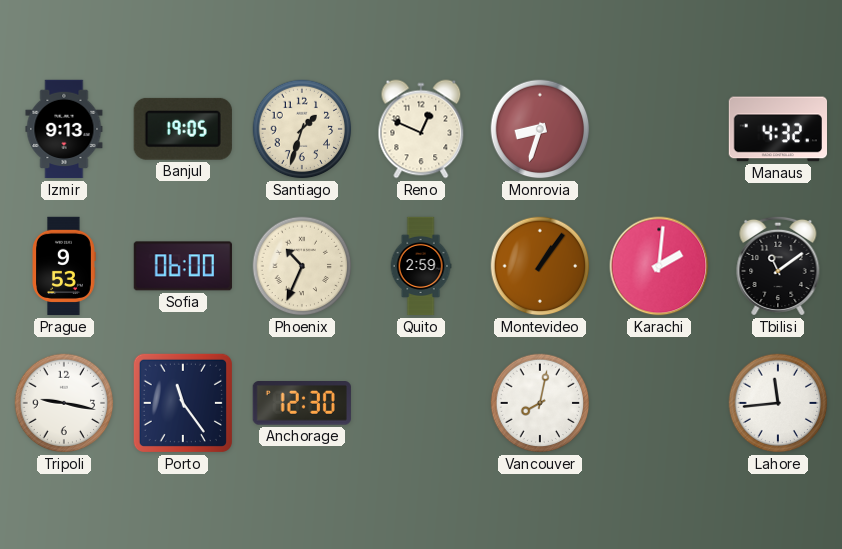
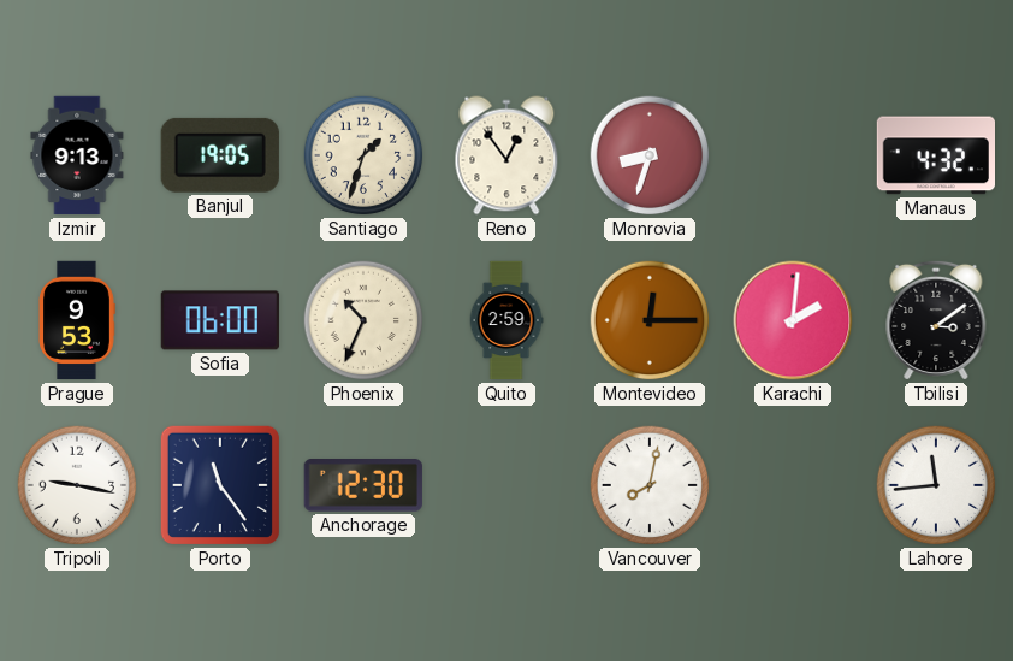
Reno: 12:49 -> 12:54 (506, 155)
Montevideo: 1:06 -> 12:15 (650, 320)
Tbilisi: 11:09 -> 3:09 (936, 320)
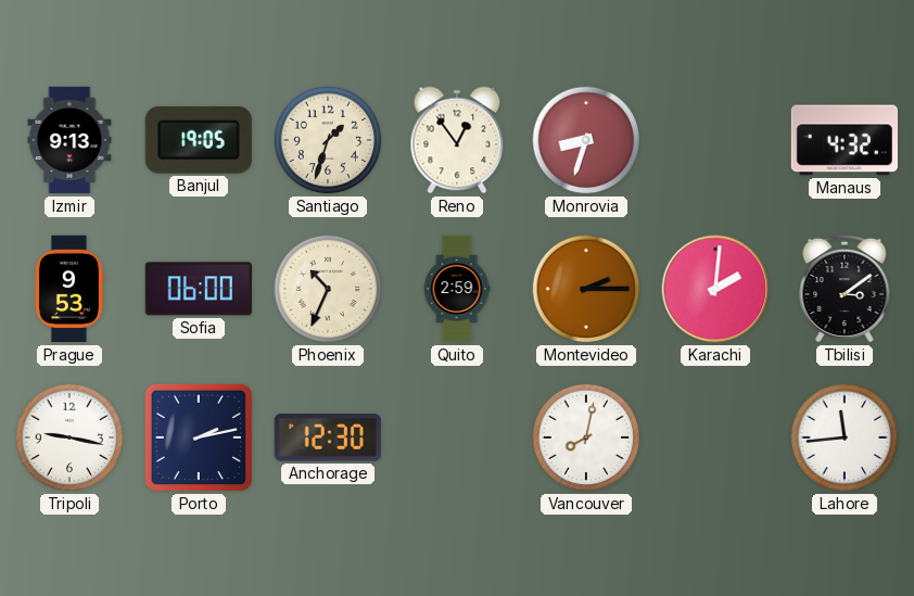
Montevideo: 12:15 -> 2:15 (586, 289)
Porto: 11:24 -> 2:13 (199, 438)
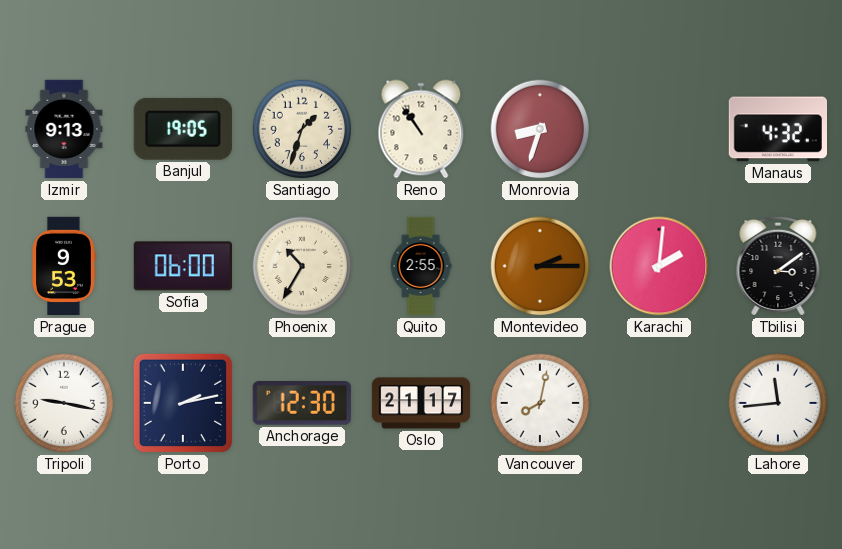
Reno: 12:54 -> 10:54 (421, 129)
Phoenix: 10:34 -> 10:35 (302, 266)
Quito: 2:59 -> 2:55 (421, 266)
Oslo: none -> 21:17 (421, 403)
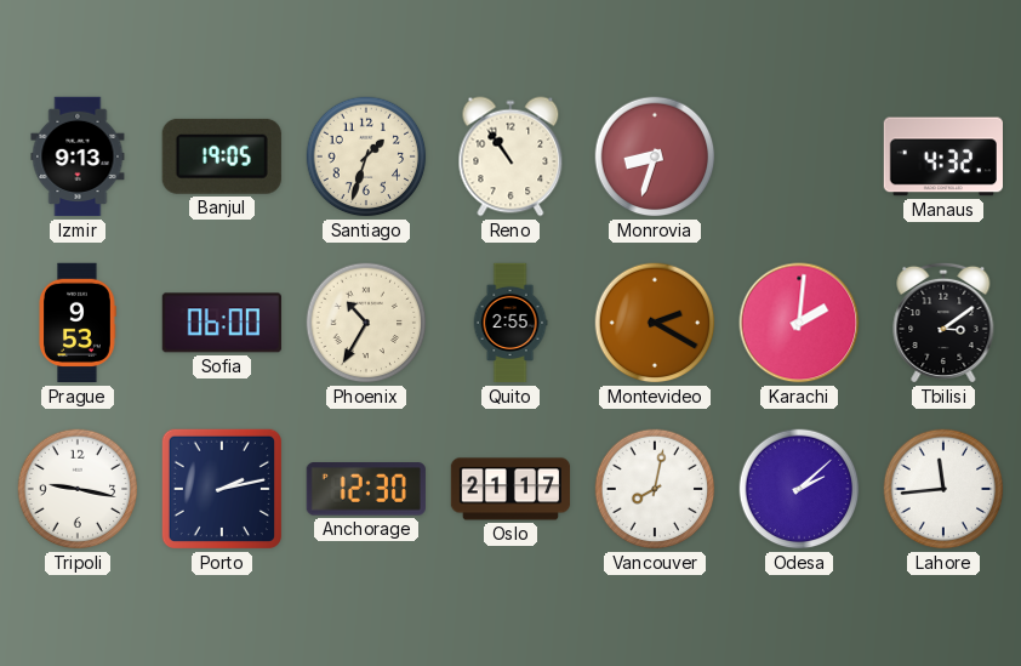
Montevideo: 2:15 -> 2:20 (655, 323)
Odesa: none -> 2:08 (799, 489)
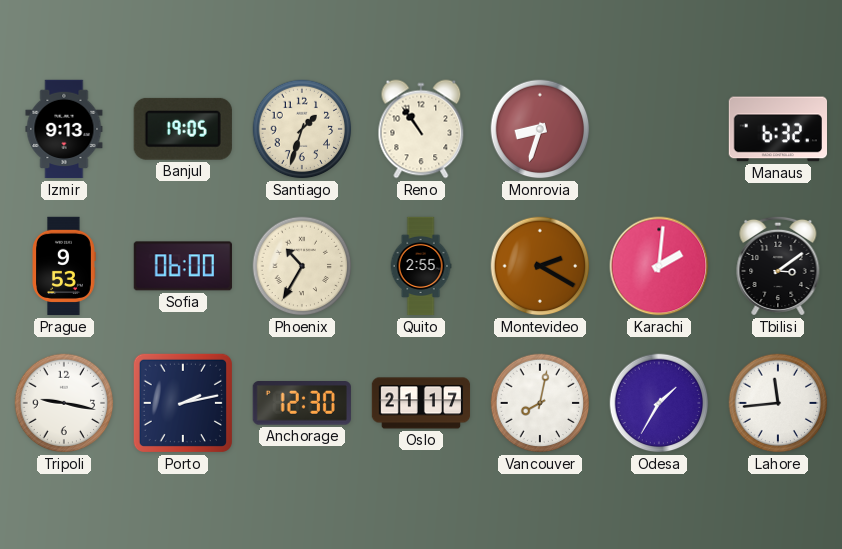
Manaus: 4:32 -> 6:32 (777, 129)
Odesa: 2:08 -> 1:35 (659, 403)
